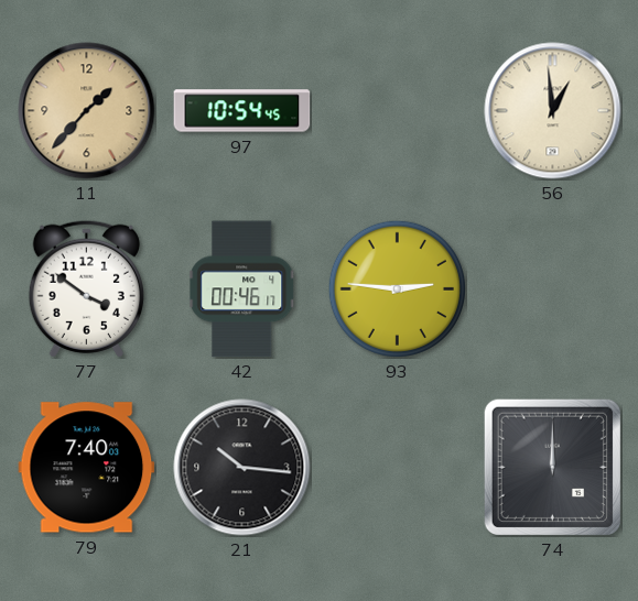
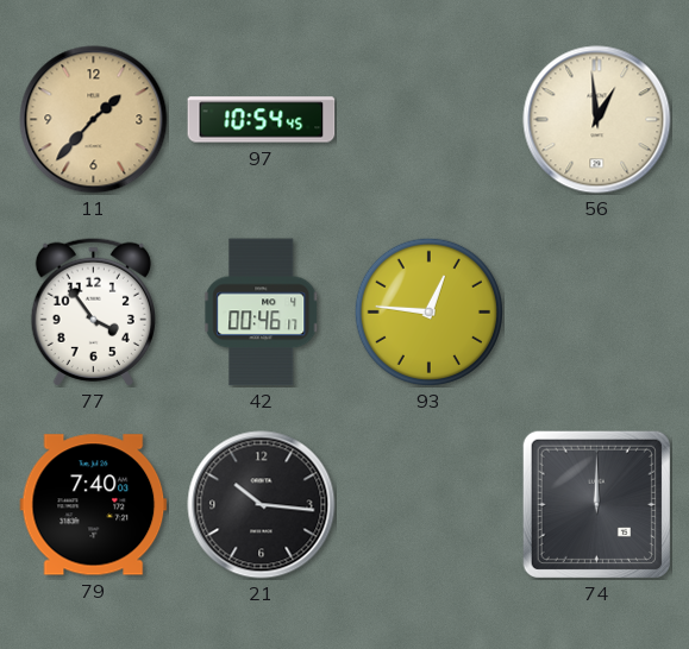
77: 3:51 -> 3:54 (93, 311)
93: 2:46 -> 12:46 (428, 311)
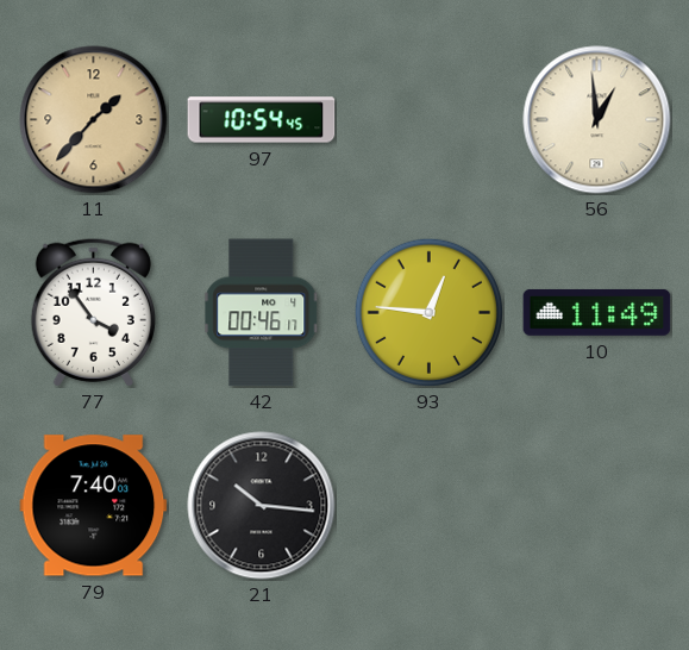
10: none -> 11:49 (597, 312)
74: 12:00 -> none (596, 504)
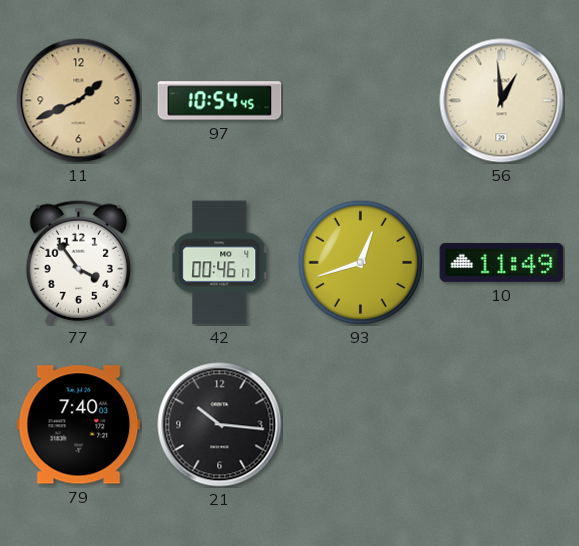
11: 1:37 -> 1:41 (79, 101)
93: 12:46 -> 12:42 (360, 262)
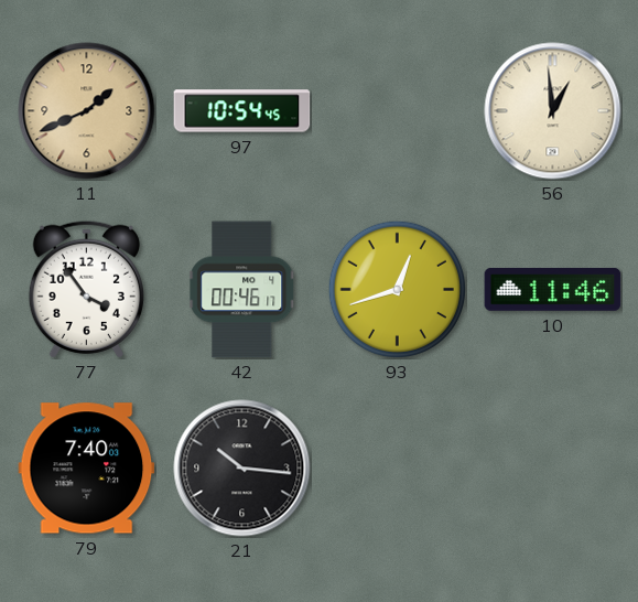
10: 11:49 -> 11:46 (553, 289)
